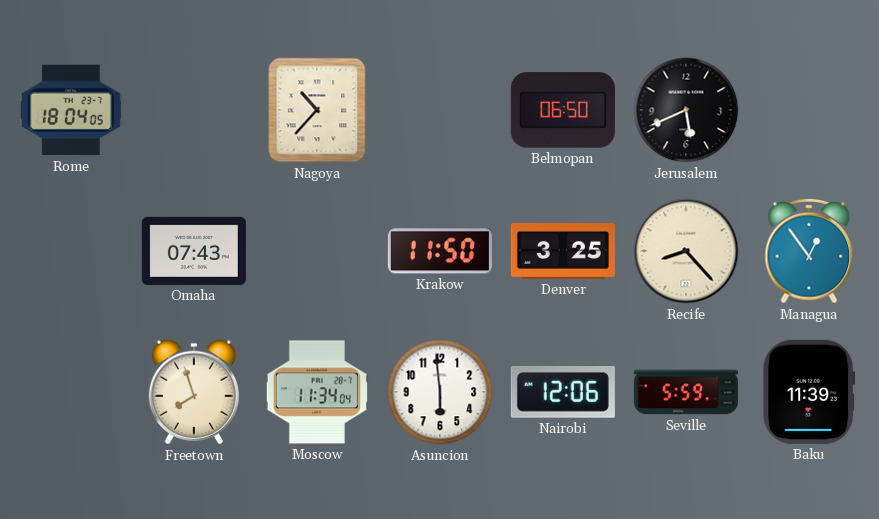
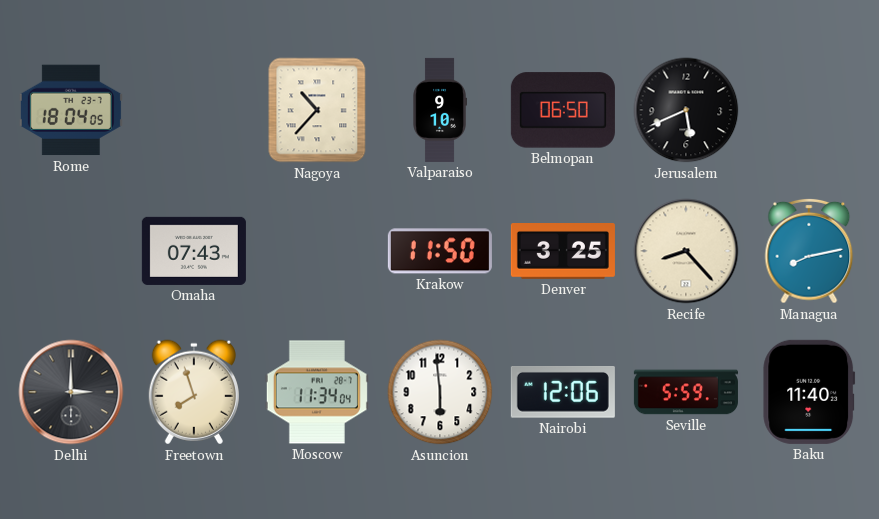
Valparaiso: none -> 9:10 (440, 110)
Managua: 12:54 -> 8:13 (809, 251)
Delhi: none -> 3:00 (71, 392)
Baku: 11:39 -> 11:40 (809, 392)
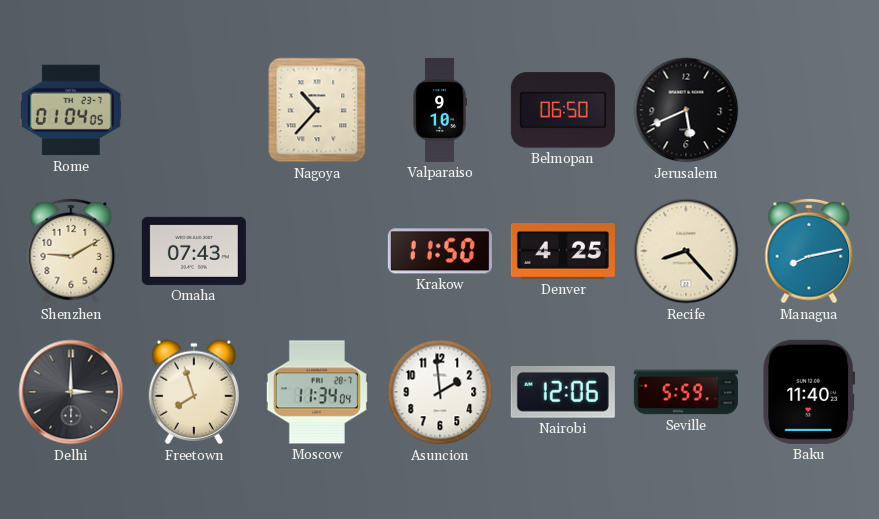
Rome: 18:04 -> 01:04 (71, 110)
Shenzhen: none -> 9:10 (71, 251)
Denver: 3:25 -> 4:25 (563, 251)
Asuncion: 5:59 -> 1:59 (440, 392)
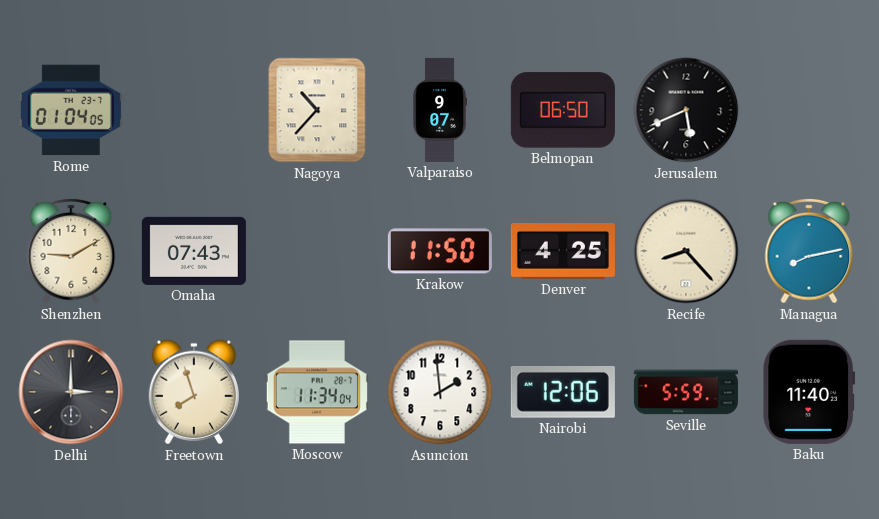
Valparaiso: 9:10 -> 9:07 (440, 110)
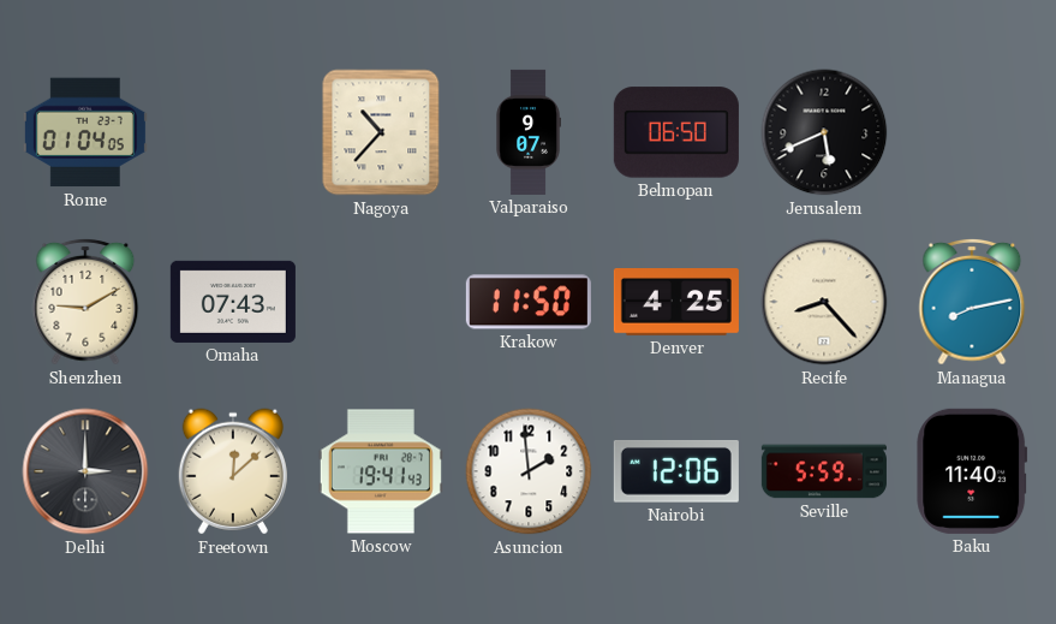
Freetown: 7:57 -> 12:08 (233, 471)
Moscow: 11:34 -> 19:41 (381, 471)
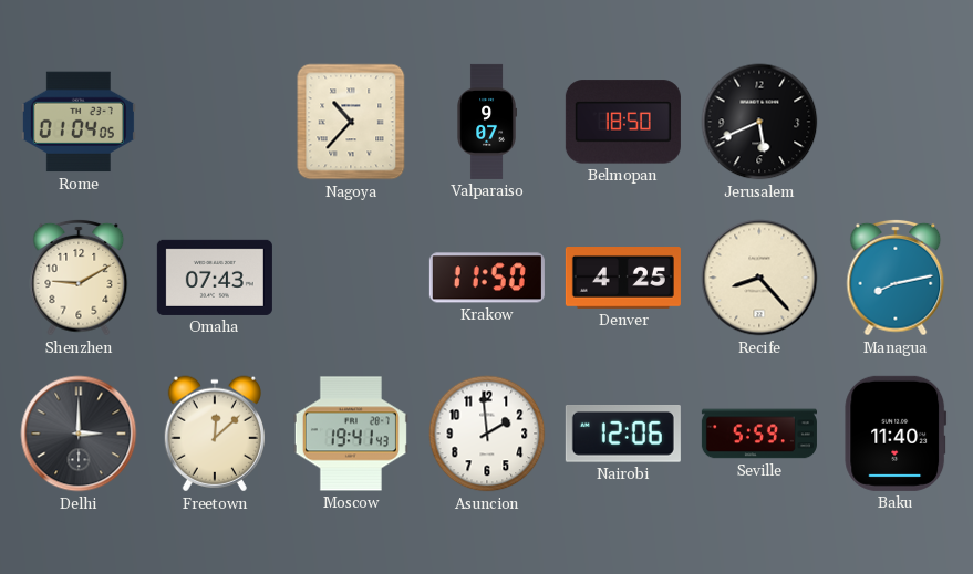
Belmopan: 06:50 -> 18:50 (623, 122)
